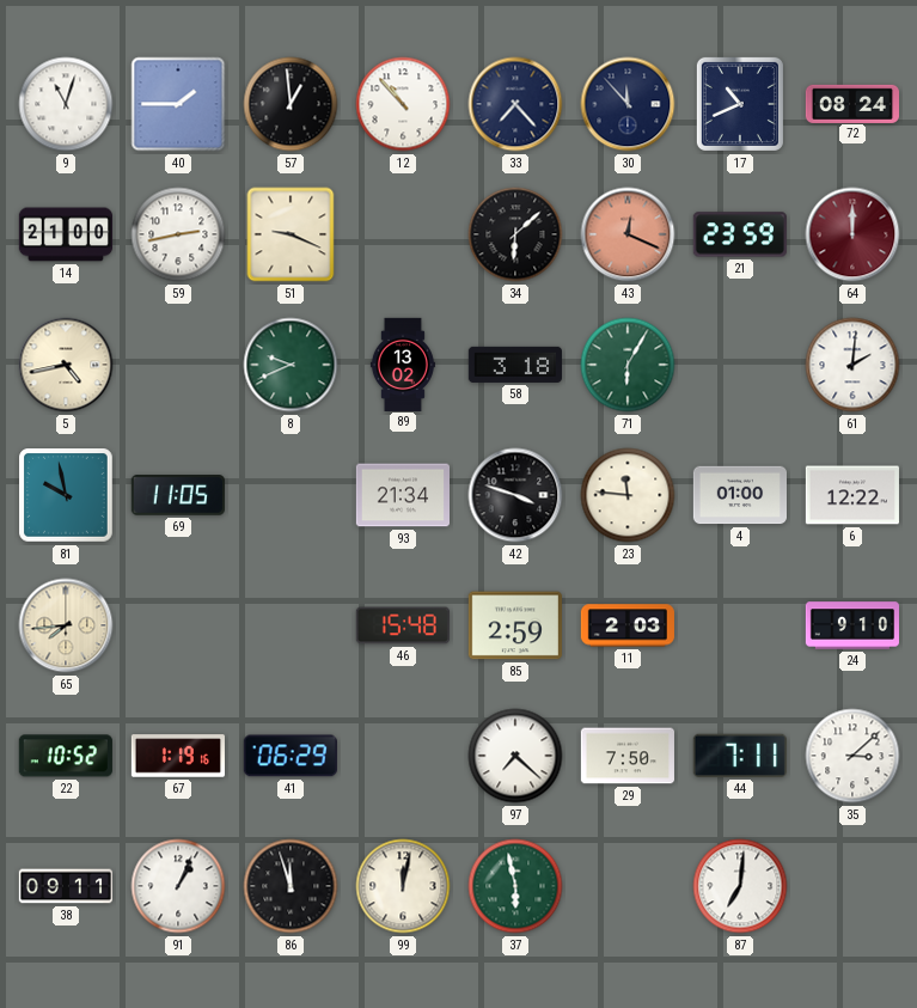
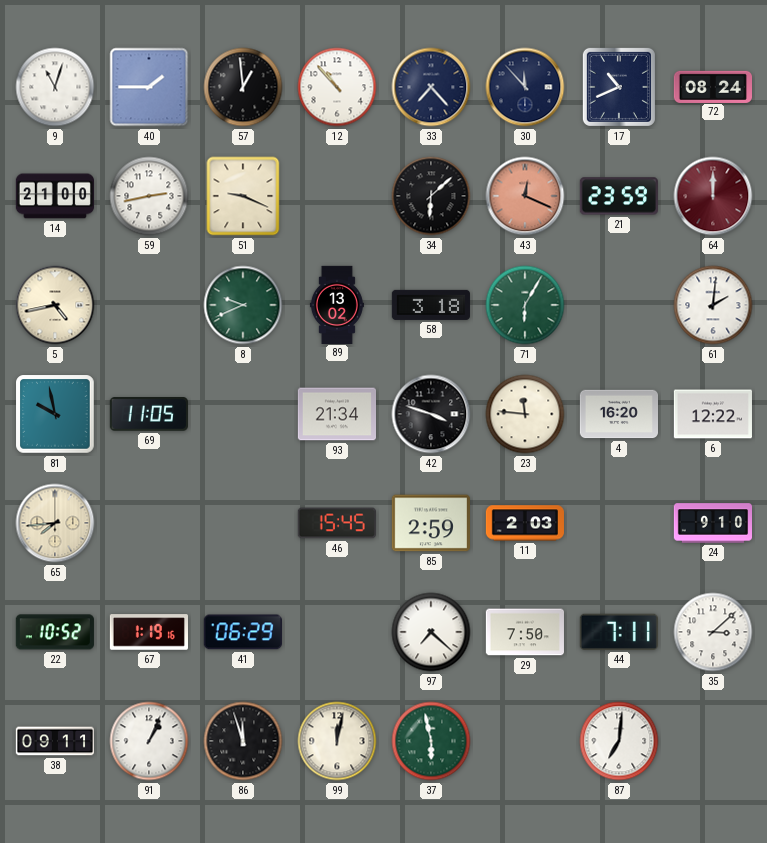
4: 01:00 -> 16:20 (618, 414)
46: 15:48 -> 15:45 (337, 523)
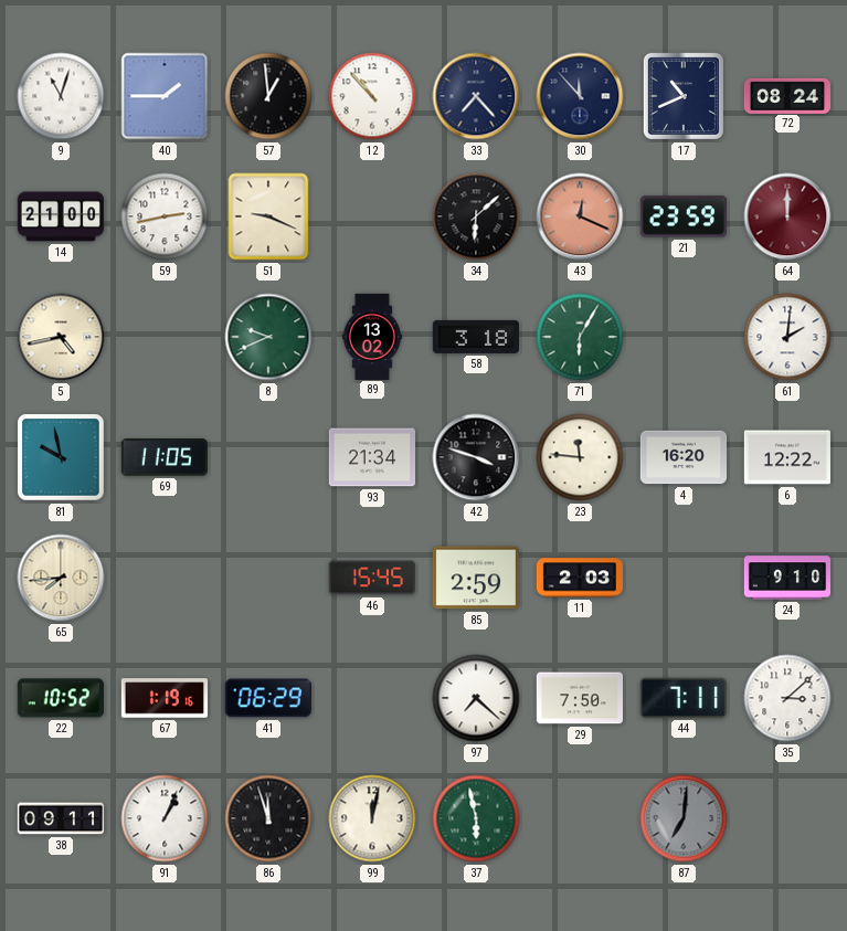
87 dial: white -> grey (684, 818)
